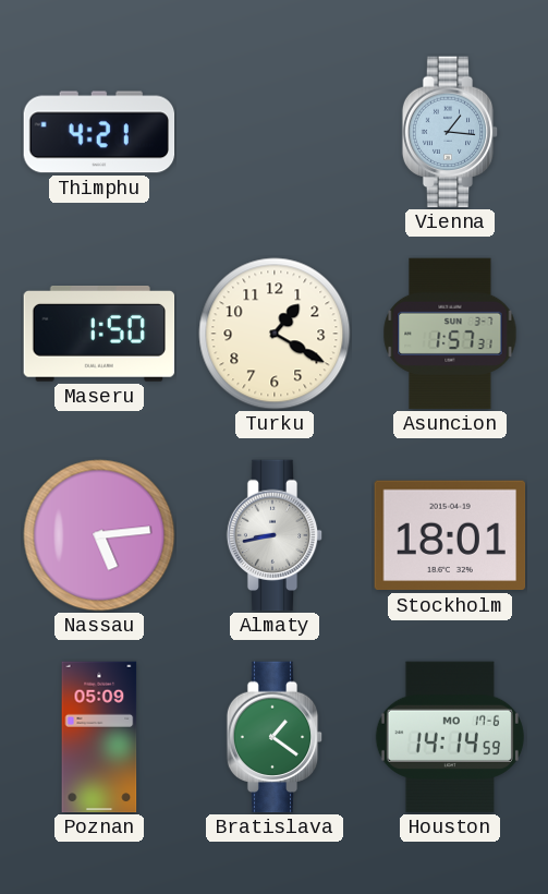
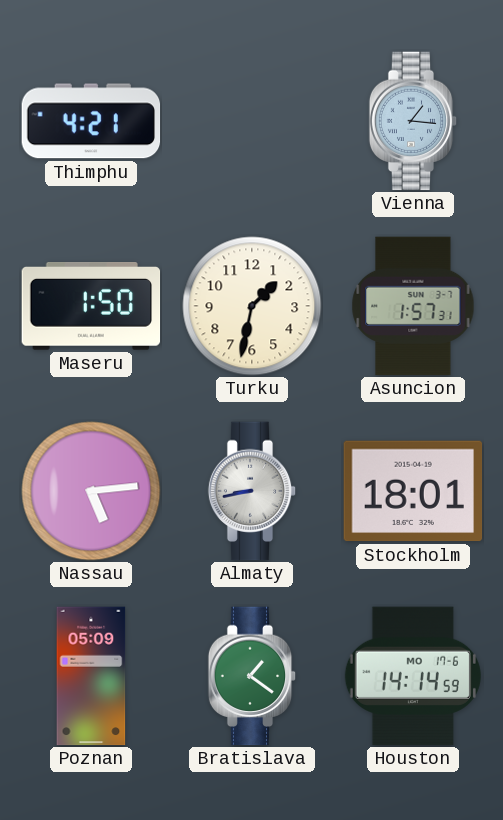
Turku: 1:20 -> 1:32 (252, 306)
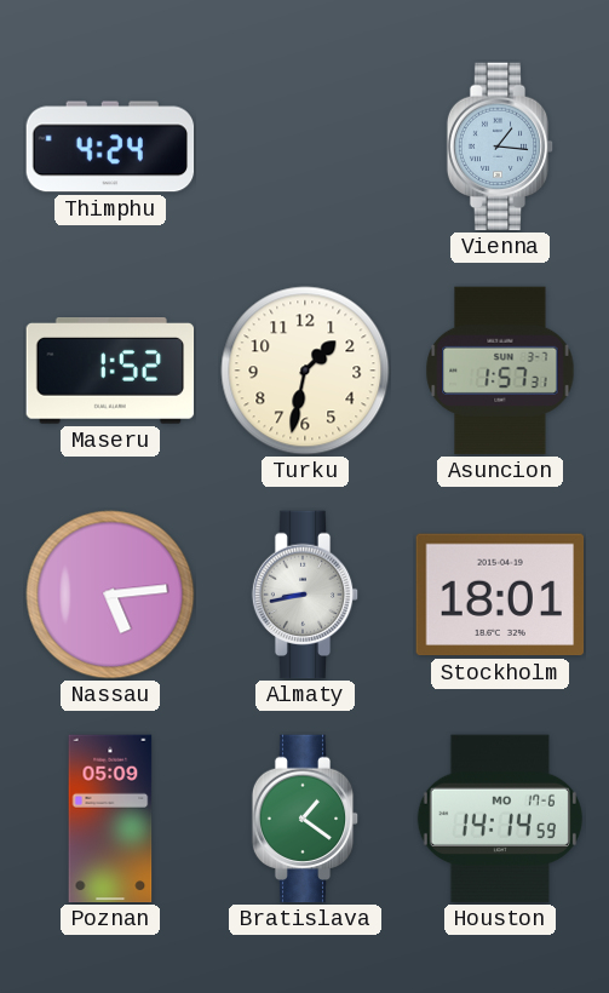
Thimphu: 4:21 -> 4:24 (110, 147)
Maseru: 1:50 -> 1:52 (110, 372)
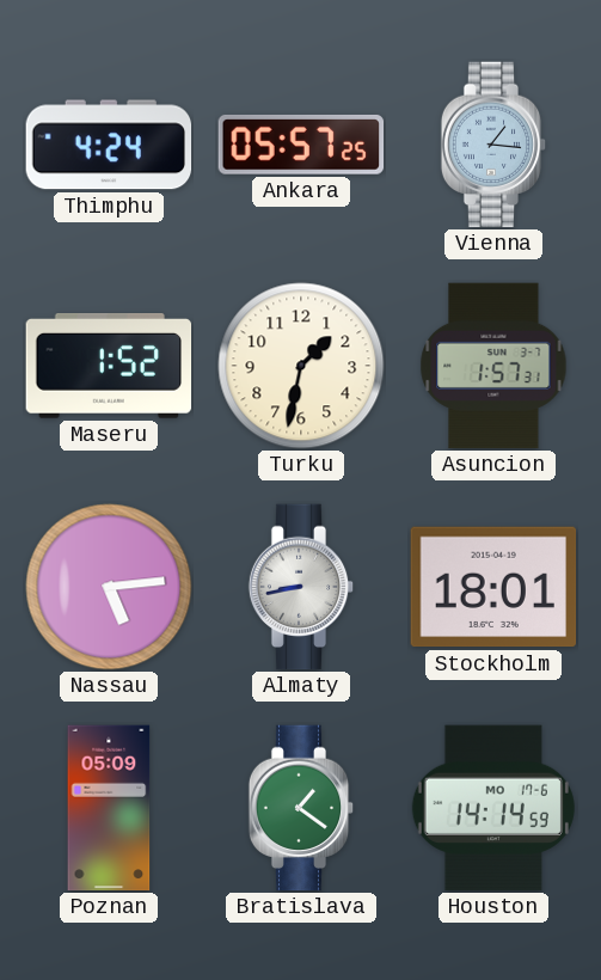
Ankara: none -> 05:57 (301, 145)
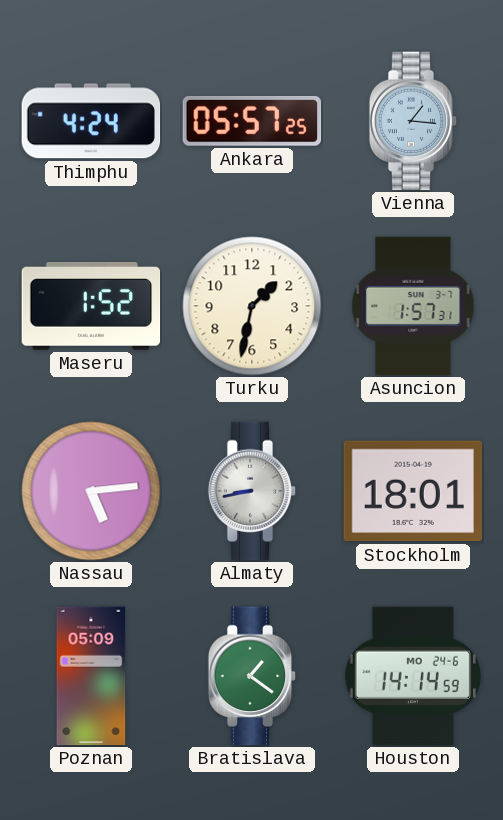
Houston date: MO 17-6 -> MO 24-6 (413, 676)
